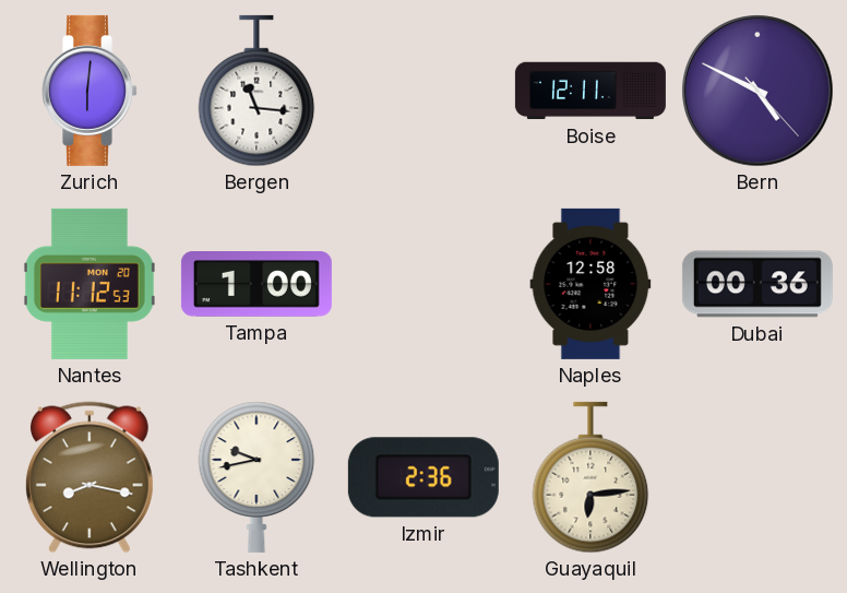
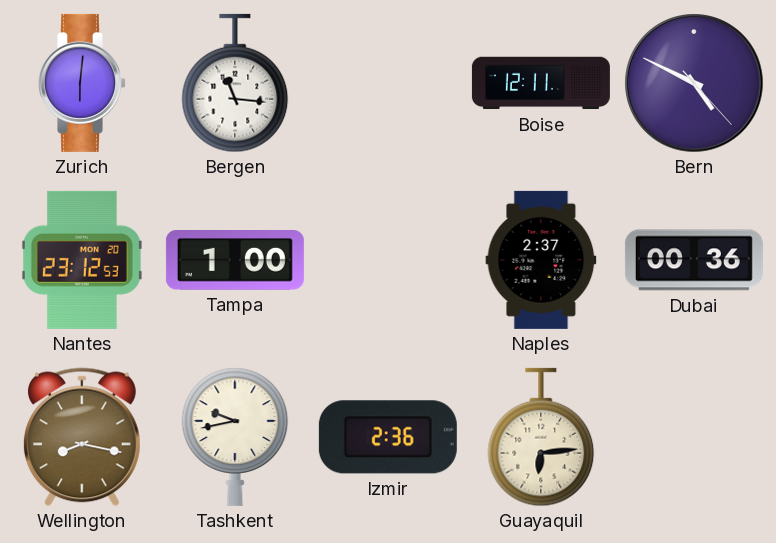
Nantes: 11:12 -> 23:12 (82, 260)
Naples: 12:58 -> 2:37 (541, 260)
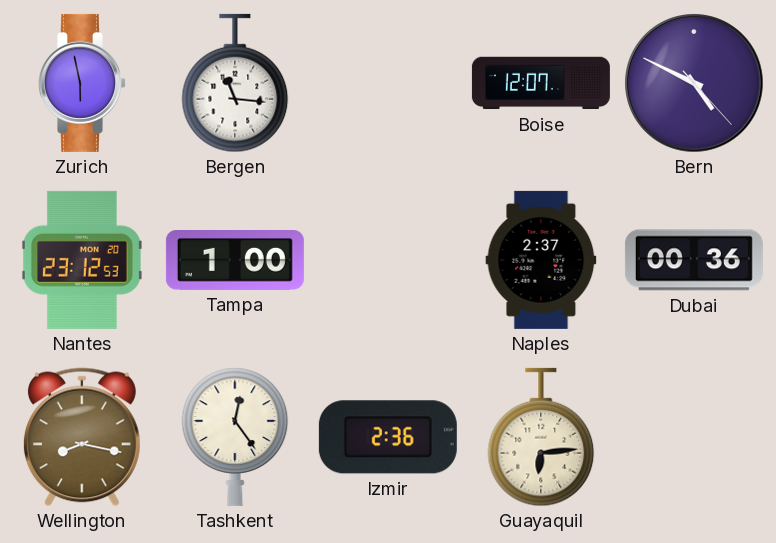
Zurich: 6:01 -> 5:58 (83, 83)
Boise: 12:11 -> 12:07 (541, 83)
Tashkent: 9:43 -> 12:24 (235, 437)
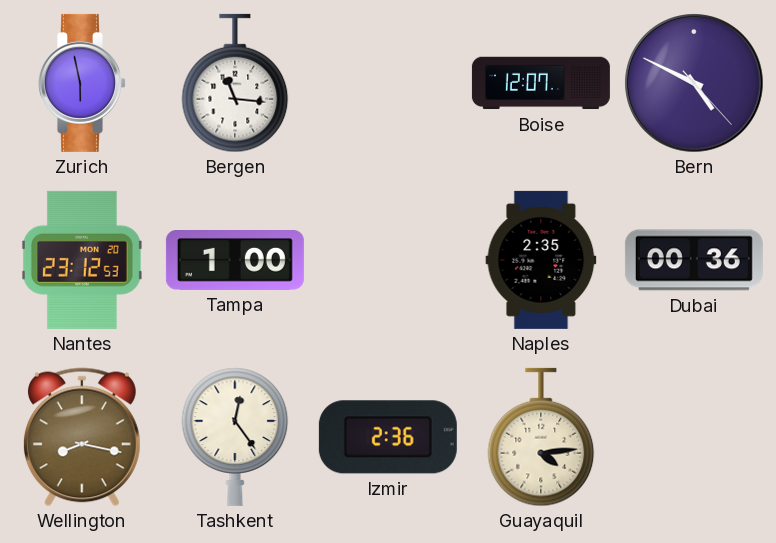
Naples: 2:37 -> 2:35 (541, 260)
Guayaquil: 6:14 -> 4:14 (541, 437)
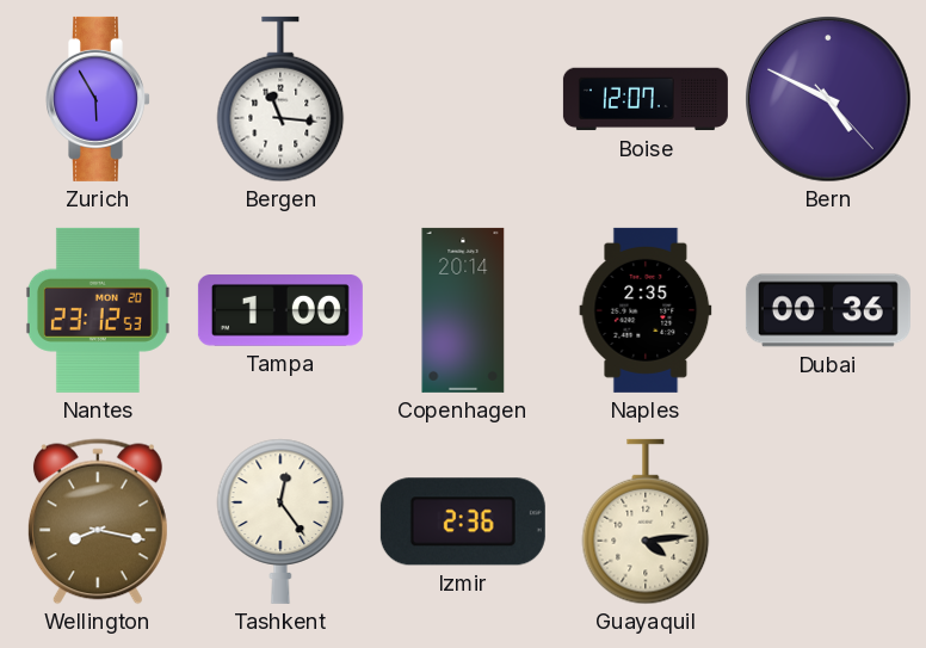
Zurich: 5:58 -> 5:55 (99, 99)
Copenhagen: none -> 20:14 (463, 310)
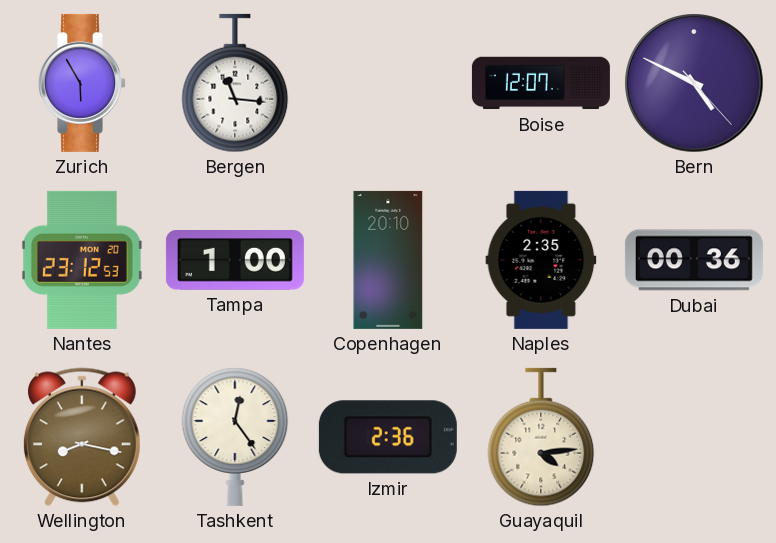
Copenhagen: 20:14 -> 20:10 (388, 260)
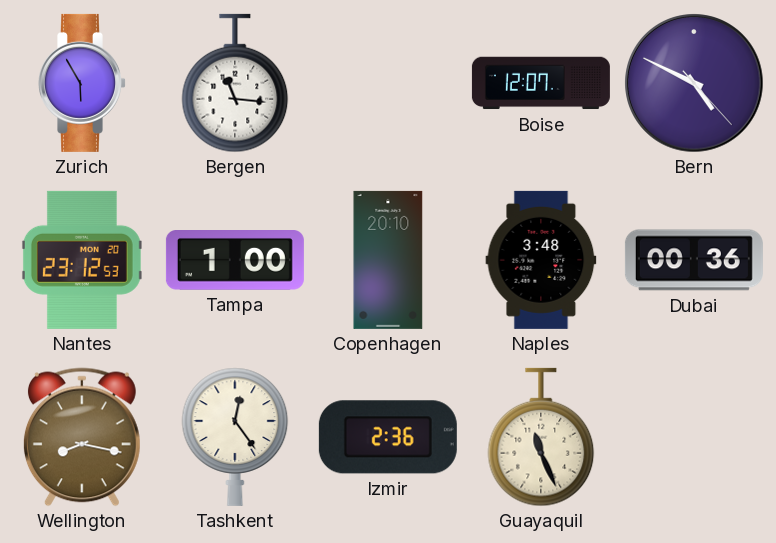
Naples: 2:35 -> 3:48 (541, 260)
Guayaquil: 4:14 -> 11:26 (541, 437)
